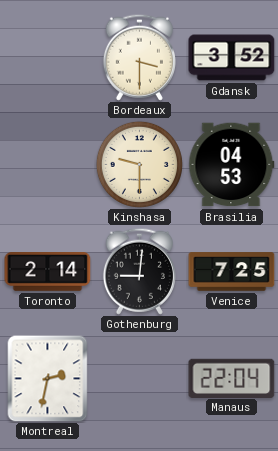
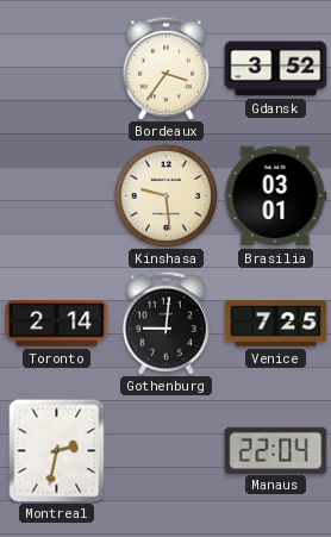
Bordeaux: 3:30 -> 3:36 (165, 68)
Kinshasa: 9:30 -> 9:29 (165, 195)
Brasilia: 04:53 -> 03:01 (276, 196)
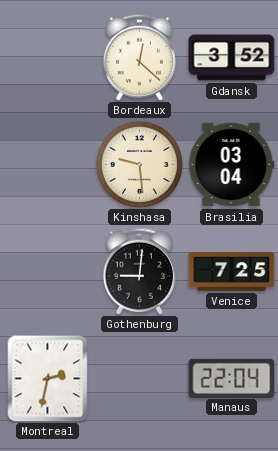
Bordeaux: 3:36 -> 12:22 (139, 57)
Brasilia: 03:01 -> 03:04 (232, 165)
Toronto: 2:14 -> none (57, 324)
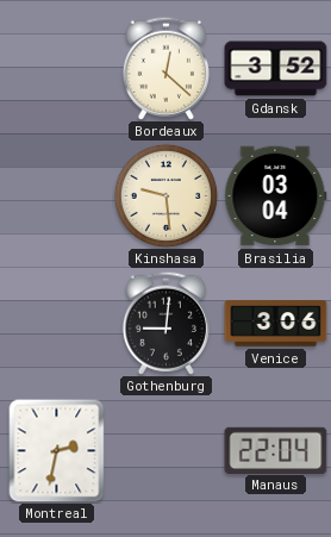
Venice: 7:25 -> 3:06 (276, 324)
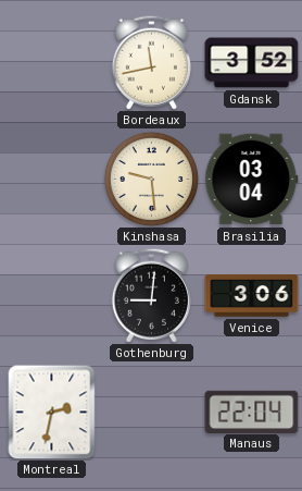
Bordeaux: 12:22 -> 11:43 (151, 62)
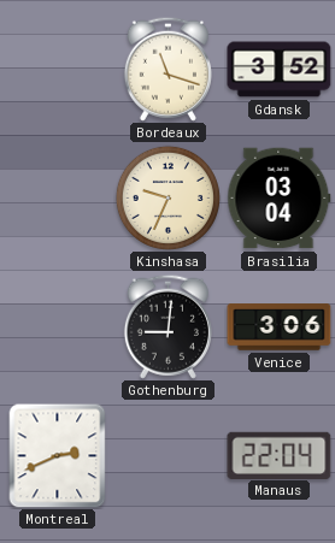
Bordeaux: 11:43 -> 11:18 (167, 69)
Kinshasa: 9:29 -> 9:34 (167, 197)
Montreal: 2:32 -> 2:41 (58, 455)
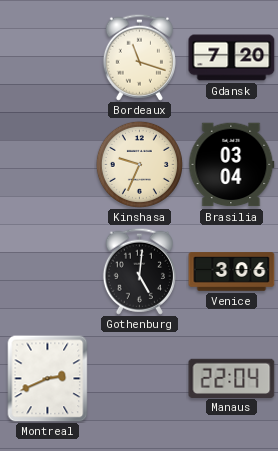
Gdansk: 3:52 -> 7:20 (232, 58)
Gothenburg: 9:01 -> 5:01 (139, 271)
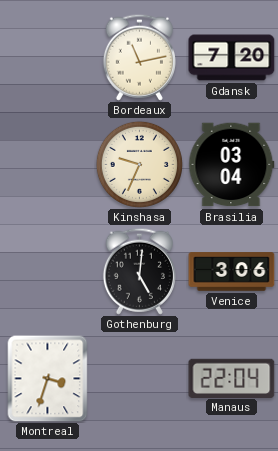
Bordeaux: 11:18 -> 11:13 (139, 57)
Montreal: 2:41 -> 3:33 (48, 378)
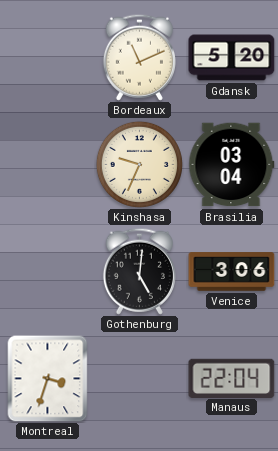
Bordeaux: 11:13 -> 11:11 (139, 57)
Gdansk: 7:20 -> 5:20 (232, 58)
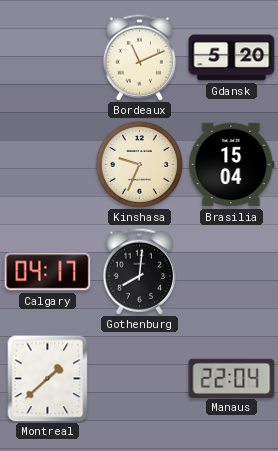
Brasilia: 03:04 -> 15:04 (232, 165)
Calgary: none -> 04:17 (48, 272)
Gothenburg: 5:01 -> 8:01 (139, 271)
Venice: 3:06 -> none (232, 272)
Montreal: 3:33 -> 1:38 (48, 378)
